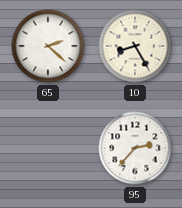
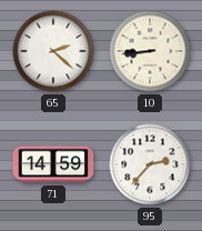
10: 8:25 -> 8:44 (150, 51)
71: none -> 14:59 (53, 164)
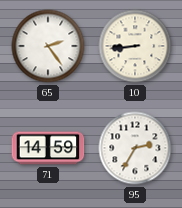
65: 2:22 -> 2:24 (48, 46)
95: 2:37 -> 2:35 (135, 148)
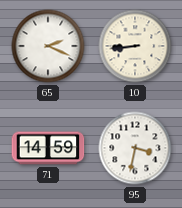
65: 2:24 -> 2:19 (48, 46)
95: 2:35 -> 3:32 (135, 148)
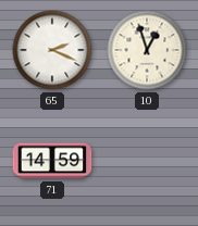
10: 8:44 -> 12:57 (147, 50)
95: 3:32 -> none (135, 148)
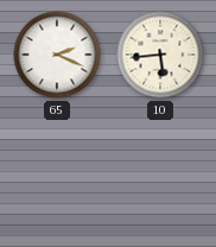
10: 12:57 -> 5:44 (160, 55)
71: 14:59 -> none (52, 161)
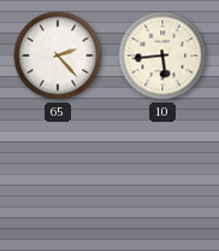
65: 2:19 -> 2:23 (58, 56)
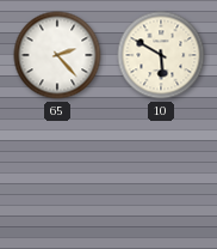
10: 5:44 -> 5:50 (161, 55)
